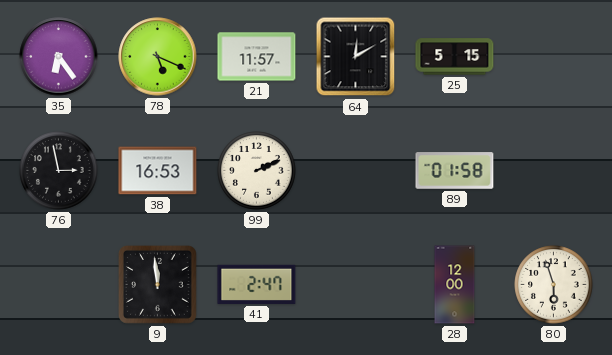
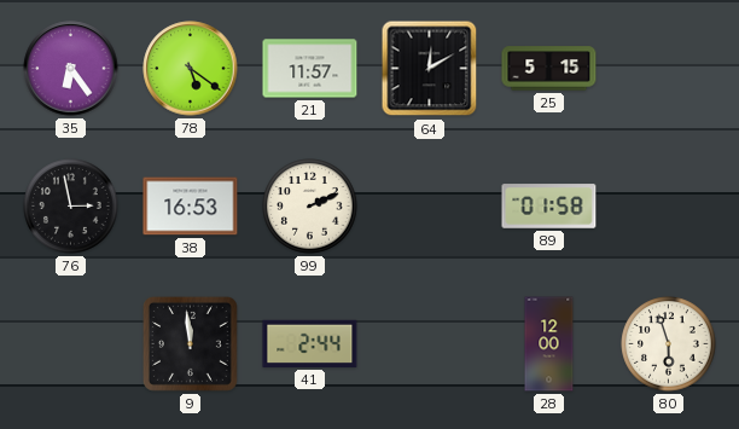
78: 5:19 -> 5:21 (191, 69)
41: 2:47 -> 2:44 (310, 343)
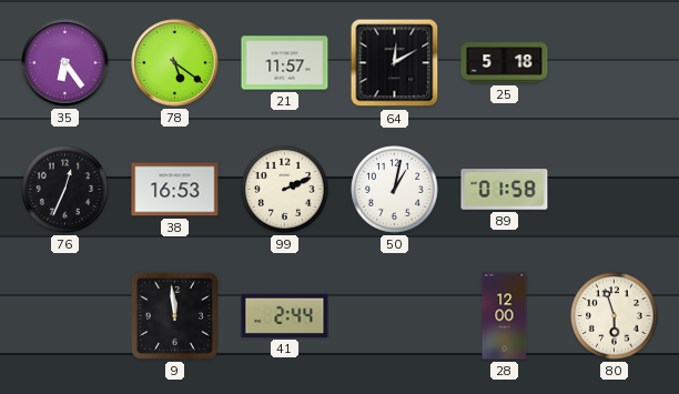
25: 5:15 -> 5:18 (505, 63)
76: 2:58 -> 12:34 (65, 190)
50: none -> 1:02 (395, 190)
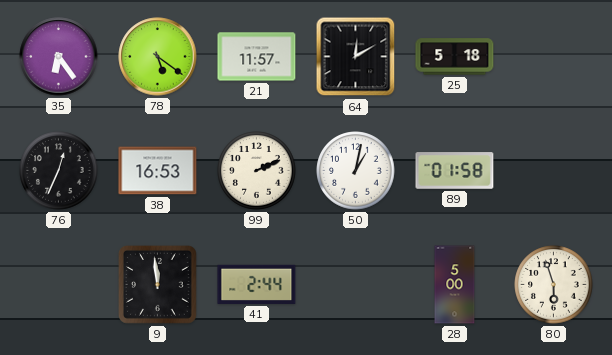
28: 12:00 -> 5:00 (455, 285)
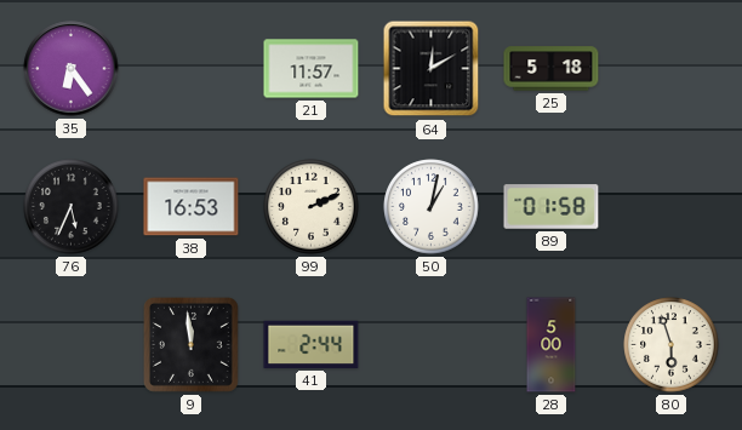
78: 5:21 -> none (158, 57)
76: 12:34 -> 5:34 (72, 207)
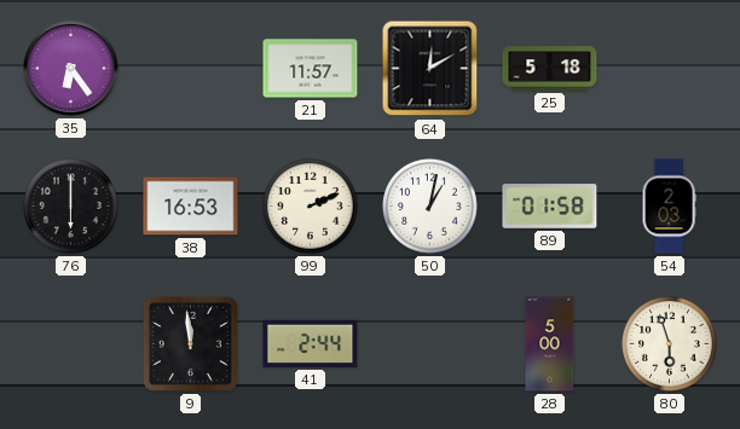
76: 5:34 -> 6:00 (71, 207)
54: none -> 2:03 (669, 207)
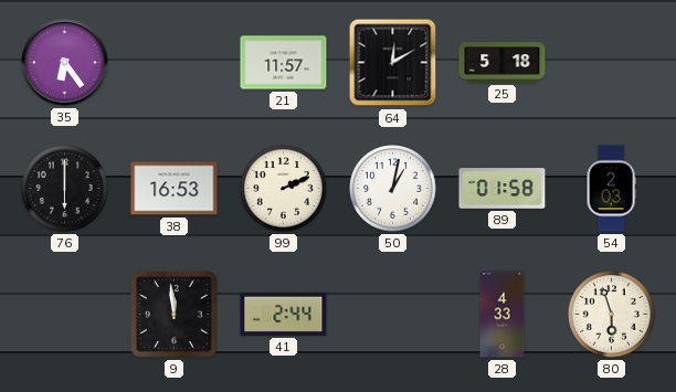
28: 5:00 -> 4:33 (503, 315)
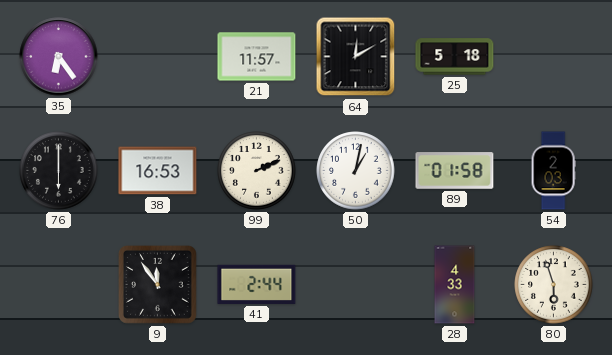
9: 11:59 -> 11:54 (157, 284)
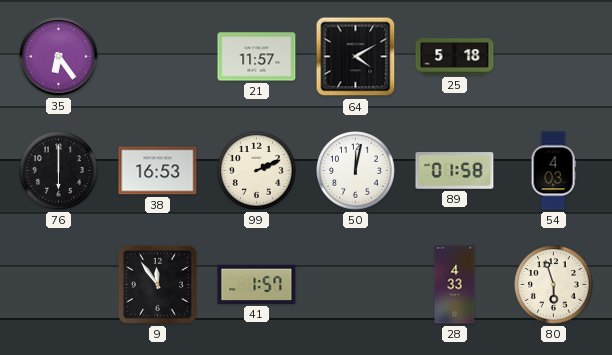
64: 12:10 -> 4:10 (356, 57)
50: 1:02 -> 12:02 (356, 171)
54: 2:03 -> 4:03 (553, 171)
41: 2:44 -> 1:57 (257, 284)
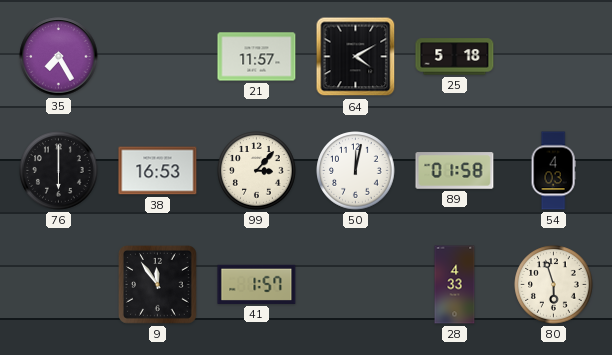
35: 6:24 -> 7:25 (59, 57)
99: 2:11 -> 3:07 (257, 171)
